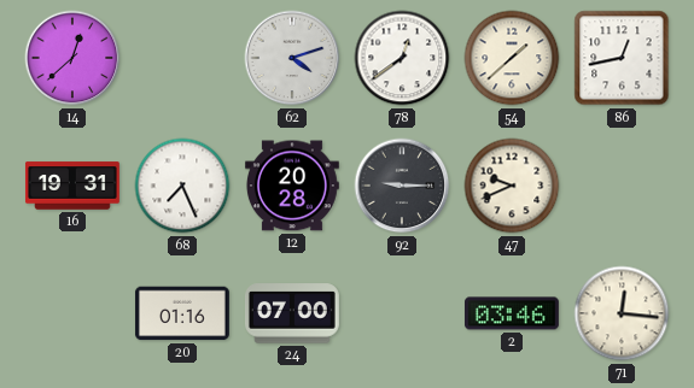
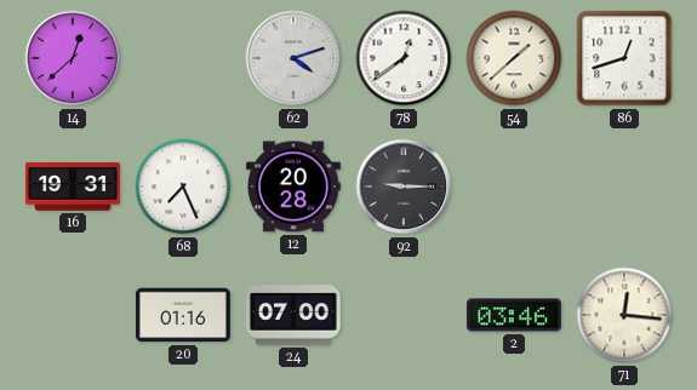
86: 12:43 -> 12:42 (624, 58)
47: 9:41 -> none (512, 186)
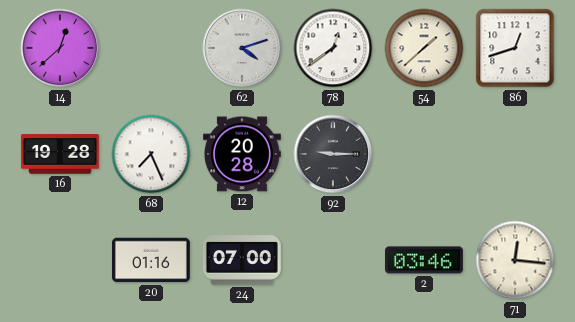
16: 19:31 -> 19:28 (60, 154)
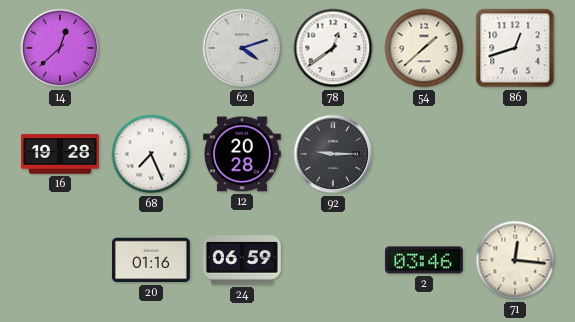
24: 07:00 -> 06:59 (242, 260)
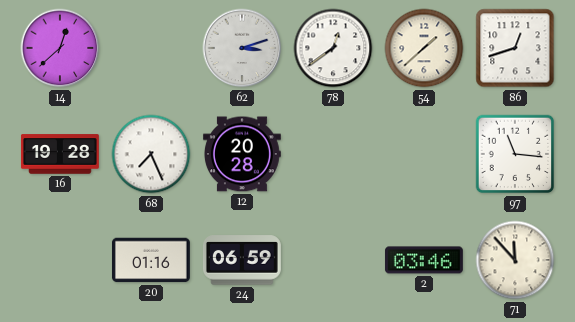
62: 4:12 -> 3:12 (242, 48)
92: 9:15 -> none (333, 154)
97: none -> 11:16 (515, 154)
71: 12:16 -> 11:53 (515, 260)
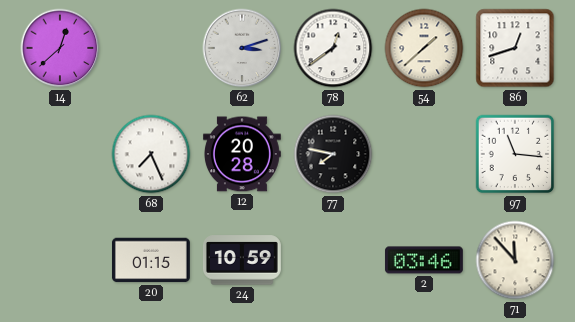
16: 19:28 -> none (60, 154)
77: none -> 7:47 (333, 154)
20: 01:16 -> 01:15 (151, 260)
24: 06:59 -> 10:59 (242, 260)
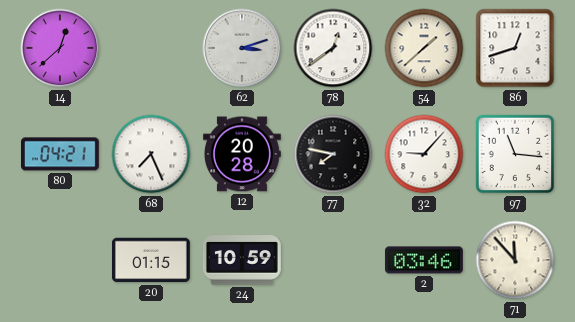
80: none -> 04:21 (60, 154)
32: none -> 9:07 (424, 154)
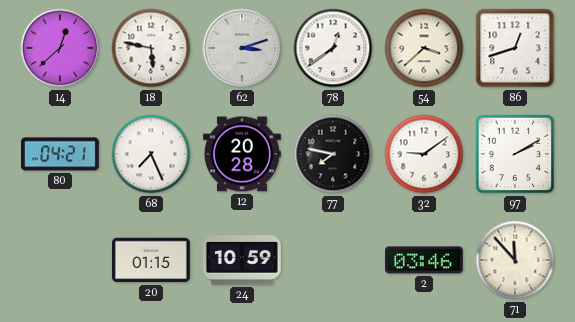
18: none -> 5:47 (151, 48)
54: 1:38 -> 3:38 (424, 48)
32: 9:07 -> 9:09 (424, 154)
97: 11:16 -> 2:10 (515, 154)
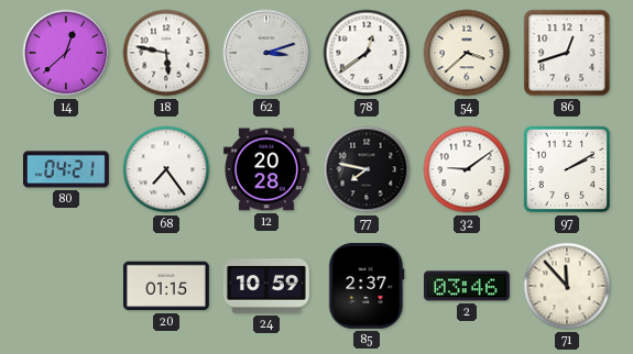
68: 7:26 -> 7:24 (166, 169)
85: none -> 2:37 (367, 286)
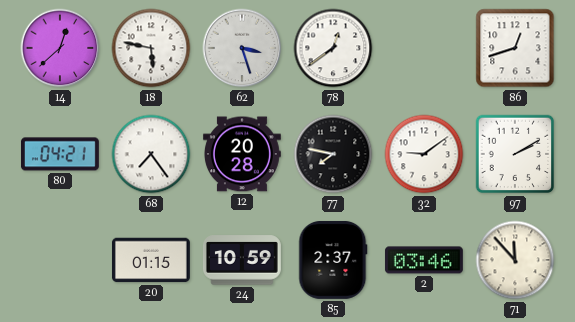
62: 3:12 -> 3:27 (242, 48)
54: 3:38 -> none (467, 53)
